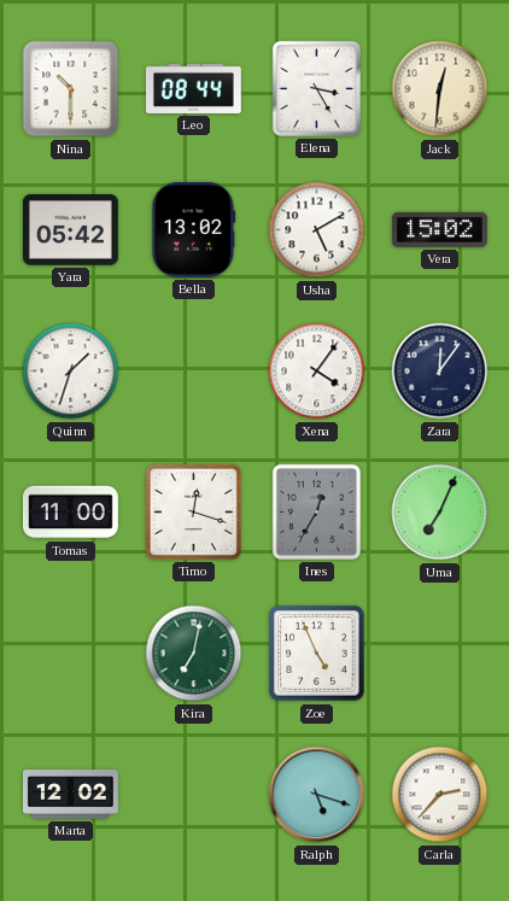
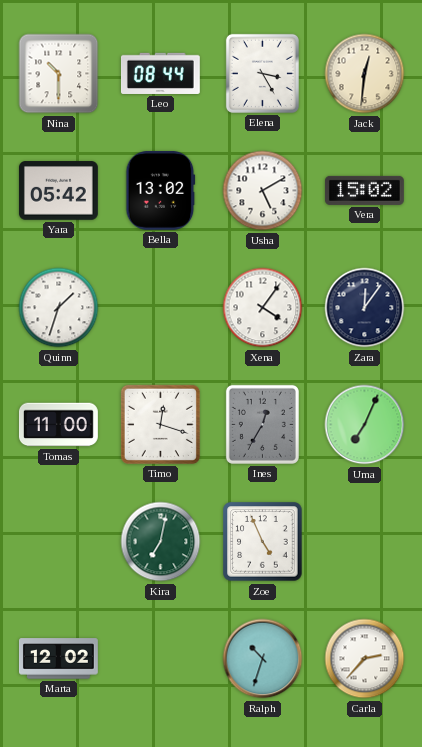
Ralph: 5:18 -> 10:33 (263, 659)
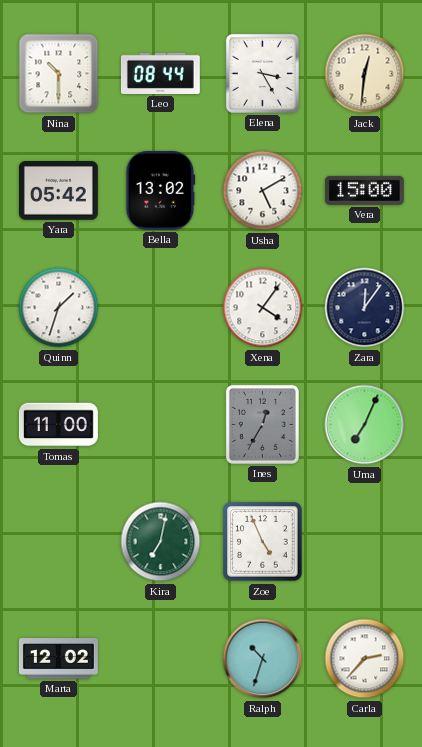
Vera: 15:02 -> 15:00 (365, 190)
Timo: 12:18 -> none (160, 424)
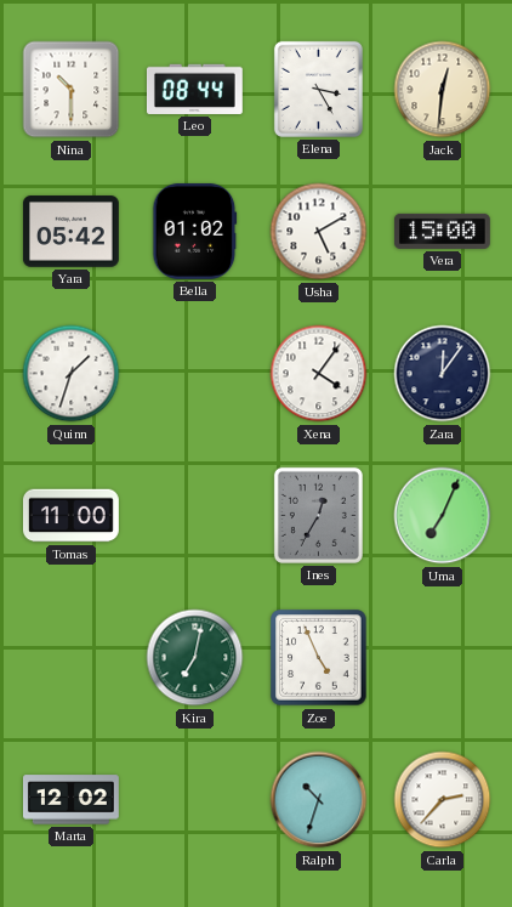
Bella: 13:02 -> 01:02 (195, 231)
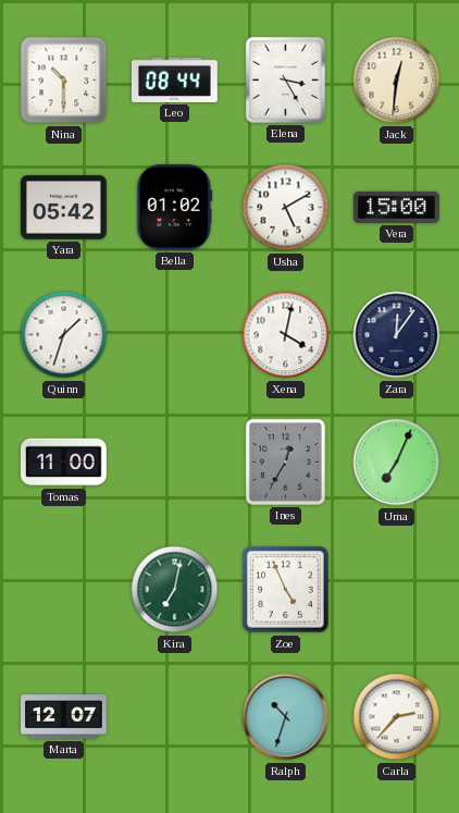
Xena: 4:06 -> 4:02 (286, 335)
Marta: 12:02 -> 12:07 (64, 717)
